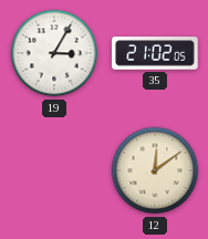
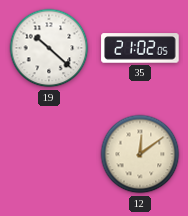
19: 3:05 -> 10:22 (49, 48)
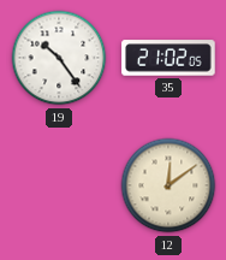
19: 10:22 -> 10:24 (59, 58)
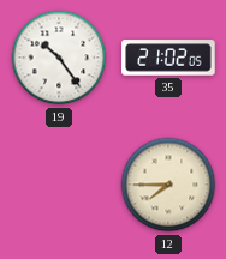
12: 12:09 -> 7:45 (168, 185)
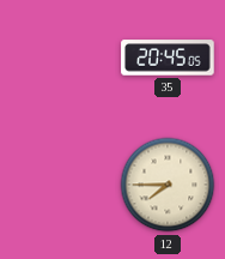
19: 10:24 -> none (59, 58)
35: 21:02 -> 20:45 (168, 58)
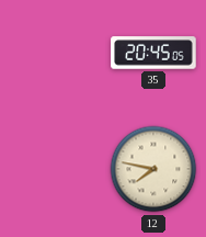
12: 7:45 -> 7:47 (153, 169)
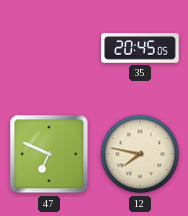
47: none -> 6:49 (49, 154)
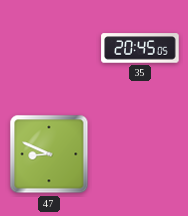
47: 6:49 -> 8:49 (49, 154)
12: 7:47 -> none (140, 154)
